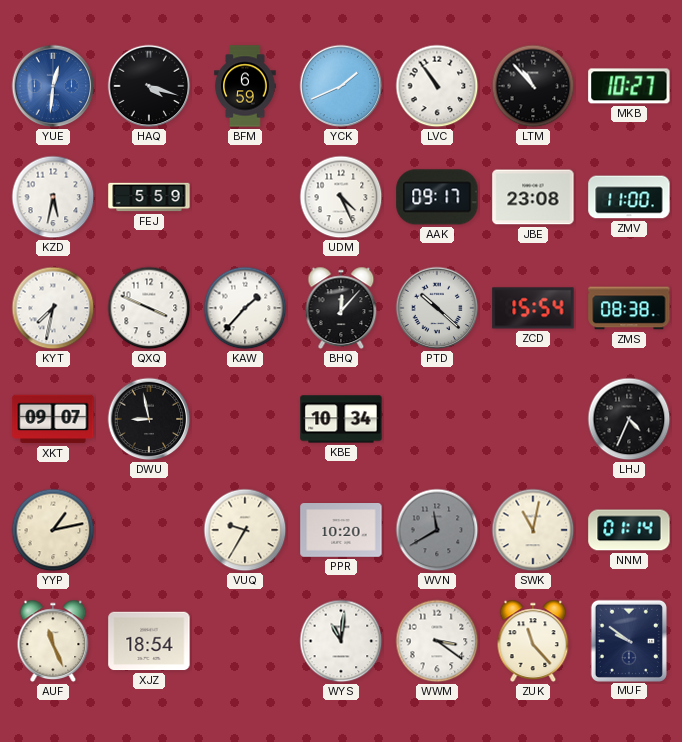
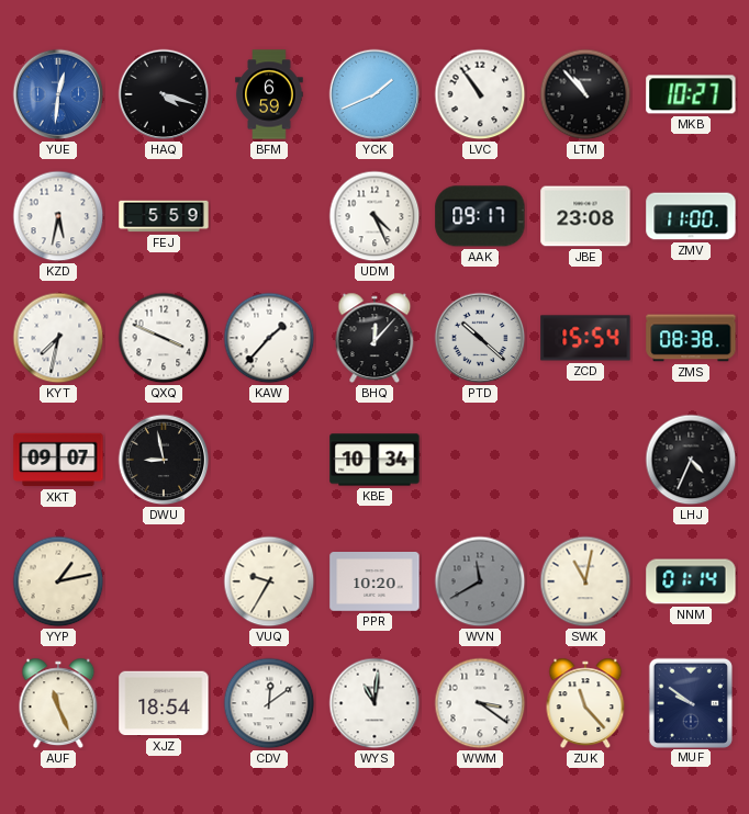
CDV: none -> 12:09 (269, 703)
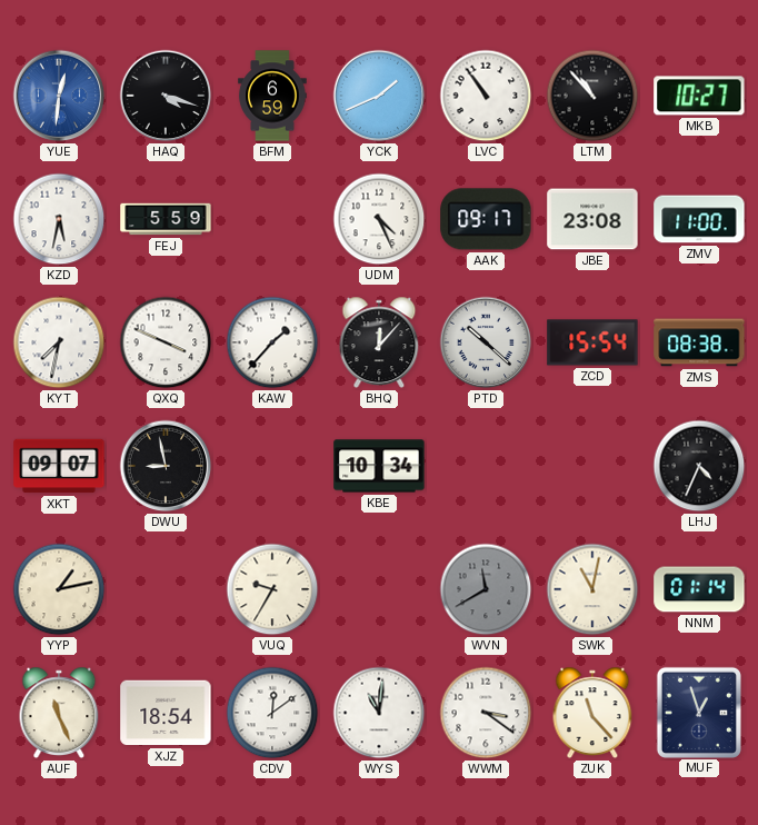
PPR: 10:20 -> none (374, 583)
MUF: 9:51 -> 12:57 (699, 712)
